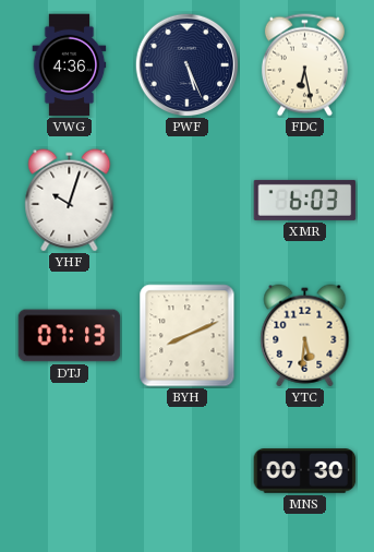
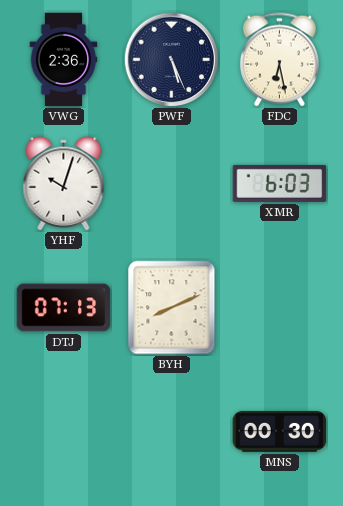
VWG: 4:36 -> 2:36 (64, 60)
YTC: 5:31 -> none (305, 336)
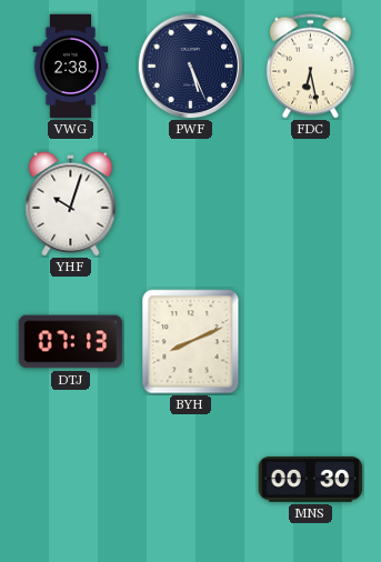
VWG: 2:36 -> 2:38 (71, 67)
XMR: 6:03 -> none (280, 183)
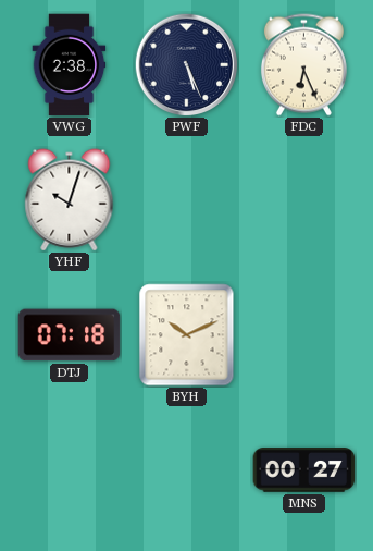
FDC: 6:28 -> 6:26 (303, 65)
DTJ: 07:13 -> 07:18 (70, 335)
BYH: 8:11 -> 10:11 (187, 335)
MNS: 00:30 -> 00:27 (304, 470)
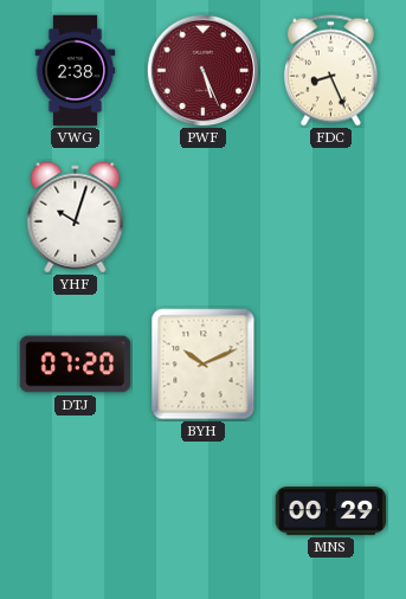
PWF dial: navy -> burgundy (202, 70)
FDC: 6:26 -> 8:26 (330, 71)
DTJ: 07:18 -> 07:20 (76, 365)
MNS: 00:27 -> 00:29 (331, 511)
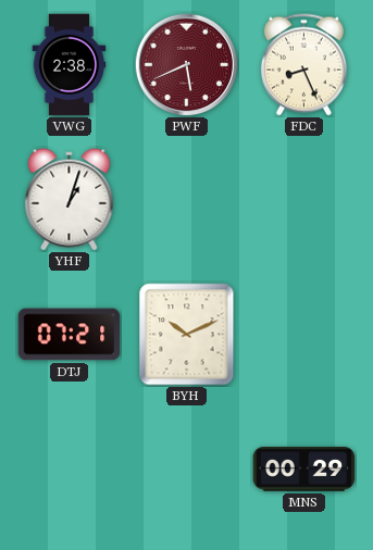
PWF: 5:26 -> 5:41 (186, 64)
YHF: 10:03 -> 1:03 (70, 200)
DTJ: 07:20 -> 07:21 (70, 335)
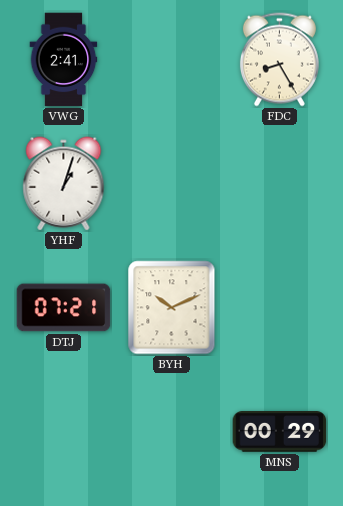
VWG: 2:38 -> 2:41 (64, 60)
PWF: 5:41 -> none (186, 64)
FDC: 8:26 -> 8:25 (279, 60)
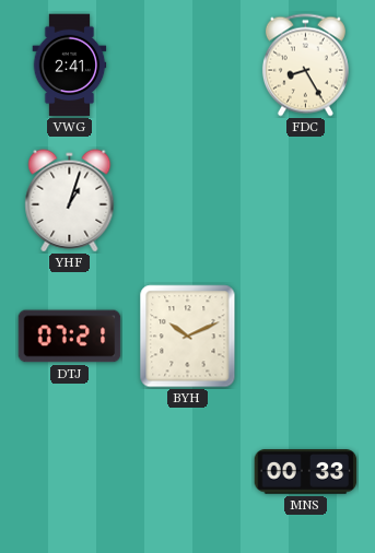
MNS: 00:29 -> 00:33 (306, 472)
